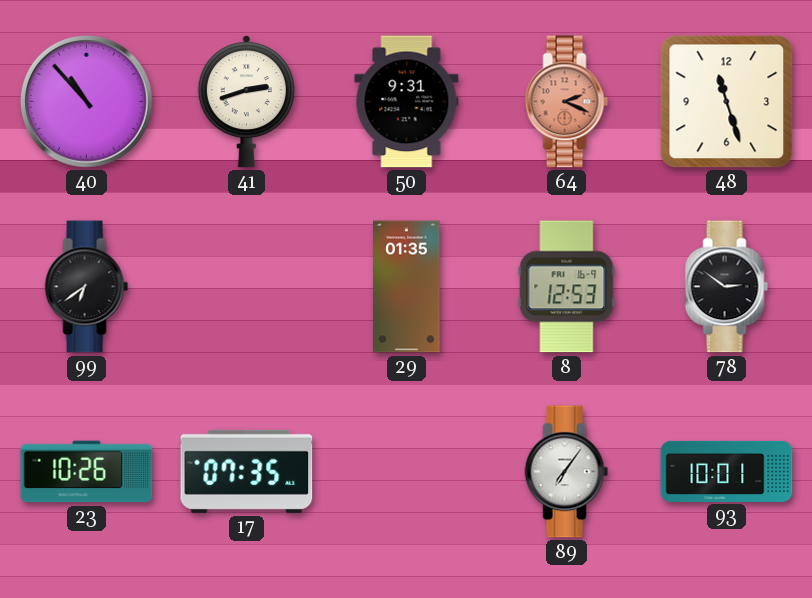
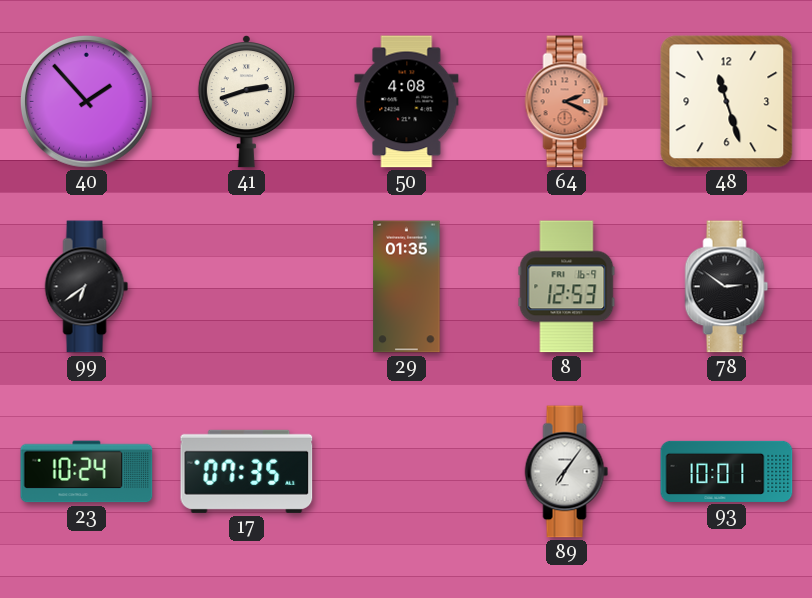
40: 10:53 -> 1:53 (86, 101)
50: 9:31 -> 4:08 (407, 102)
23: 10:26 -> 10:24 (87, 472)
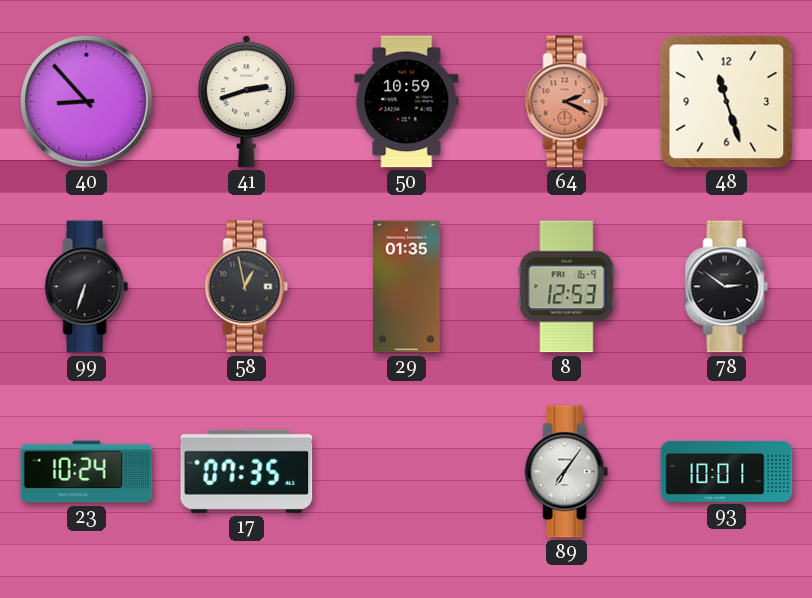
40: 1:53 -> 8:53 (86, 101)
50: 4:08 -> 10:59 (407, 102)
99: 6:39 -> 6:33 (87, 287)
58: none -> 12:58 (247, 287)
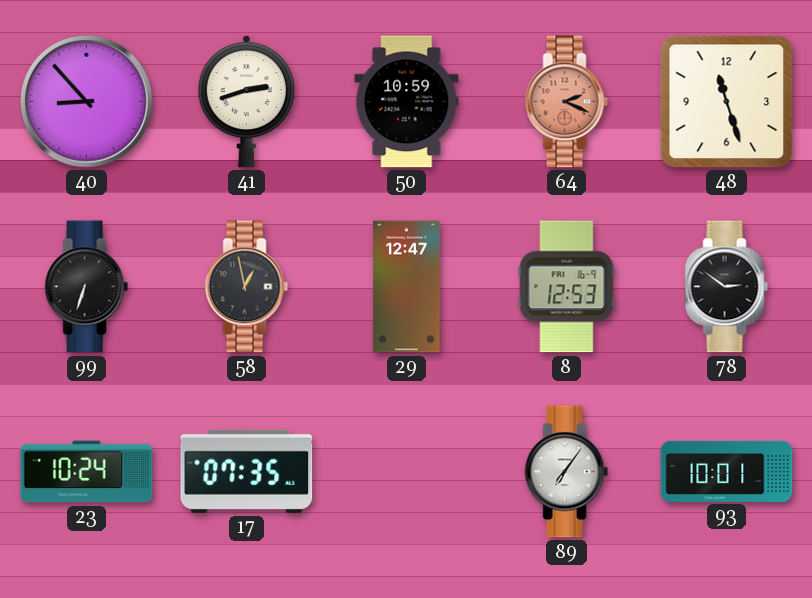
29: 01:35 -> 12:47 (407, 287)
